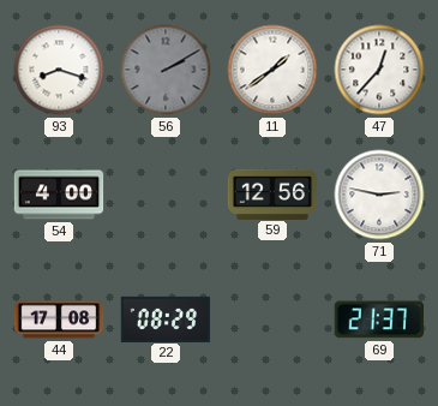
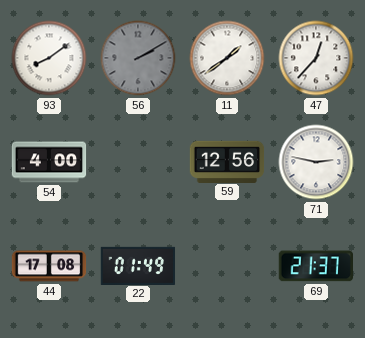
93: 8:18 -> 8:09 (49, 58)
22: 08:29 -> 01:49 (138, 265)
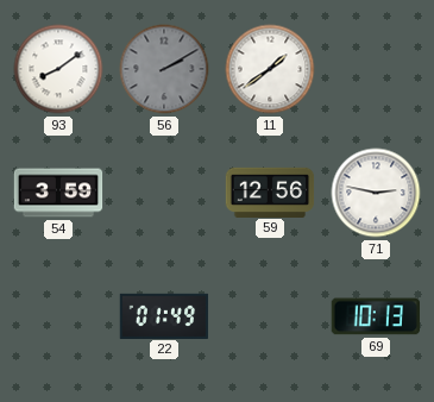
47: 12:37 -> none (316, 58)
54: 4:00 -> 3:59 (58, 193)
44: 17:08 -> none (49, 266)
69: 21:37 -> 10:13 (375, 316)
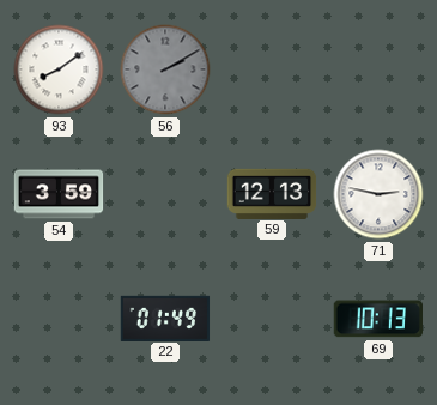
11: 1:39 -> none (270, 69)
59: 12:56 -> 12:13 (272, 193)
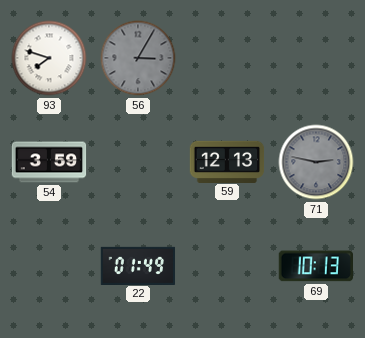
93: 8:09 -> 7:48 (49, 58)
56: 2:10 -> 3:05 (138, 58)
71 dial: white -> grey (316, 162)
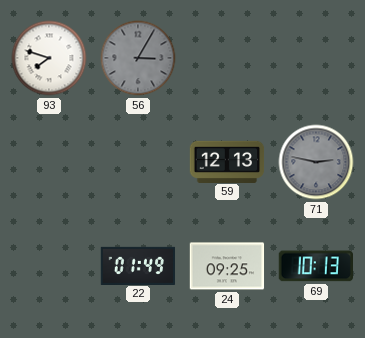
54: 3:59 -> none (49, 162)
24: none -> 09:25 (227, 266)
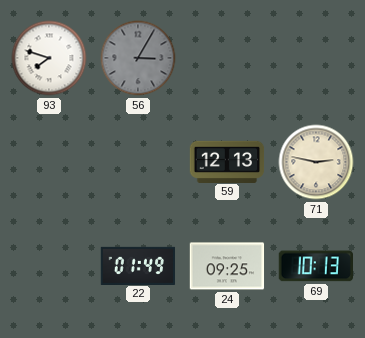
71 dial: grey -> cream (316, 162)
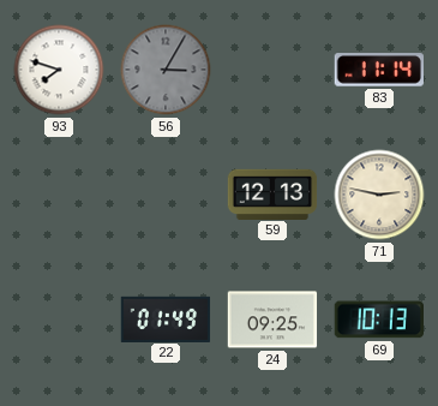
83: none -> 11:14 (378, 70)
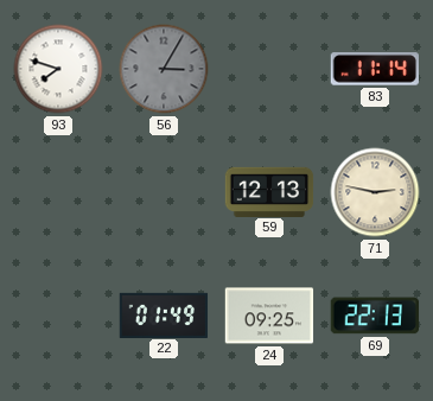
69: 10:13 -> 22:13 (374, 316)
